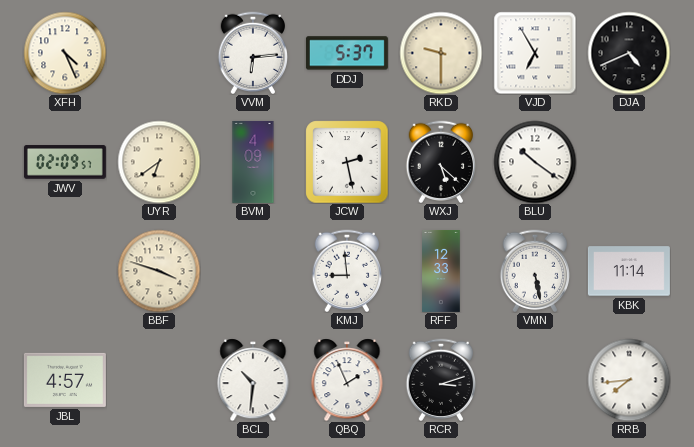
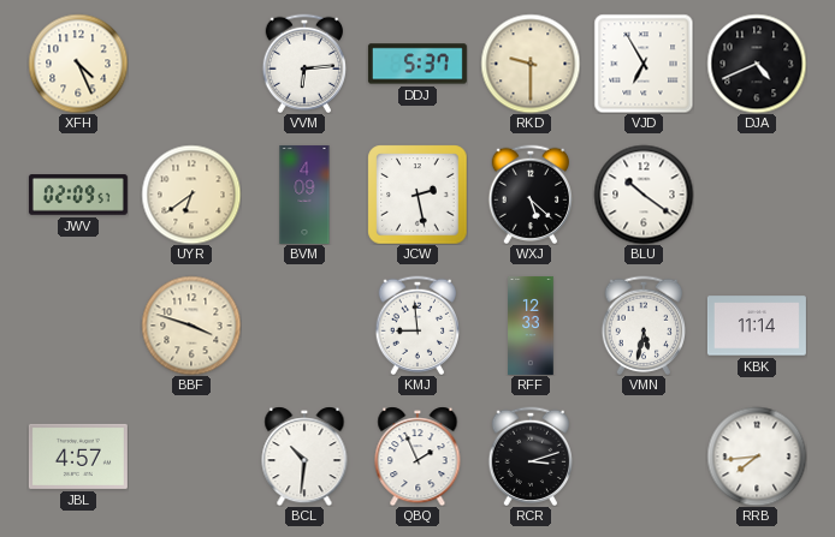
VMN: 5:28 -> 5:32 (644, 324)
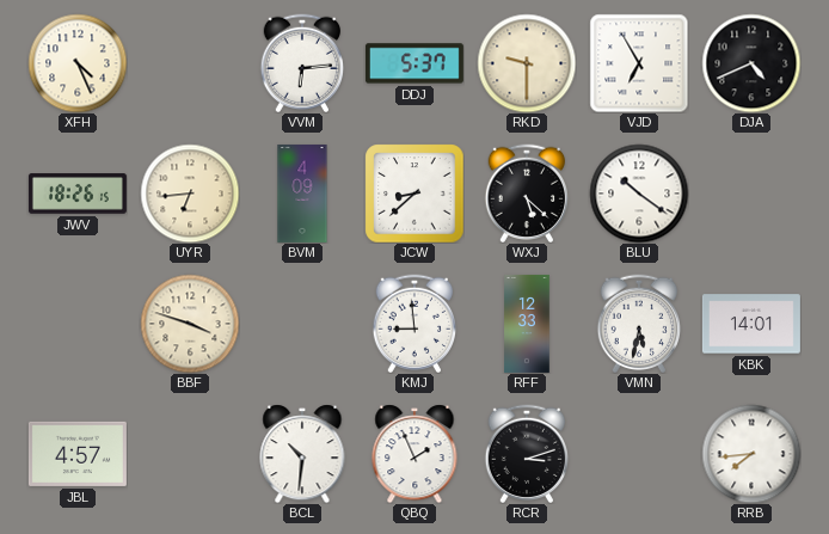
JWV: 02:09 -> 18:26 (78, 194)
UYR: 6:39 -> 6:44 (190, 194)
JCW: 2:28 -> 8:38 (414, 194)
KBK: 11:14 -> 14:01 (751, 324)
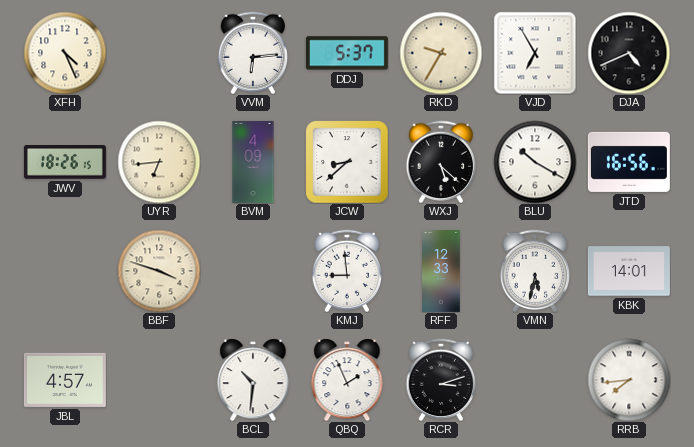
RKD: 9:30 -> 9:35 (441, 53)
BLU: 10:21 -> 10:20 (535, 162)
JTD: none -> 16:56 (629, 162)
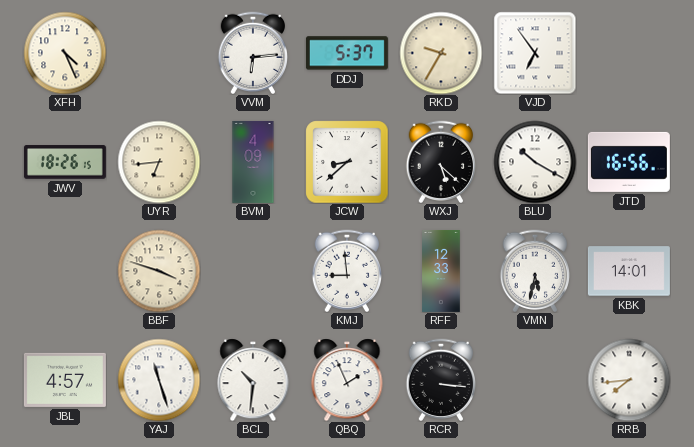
VJD: 6:55 -> 6:54 (535, 53)
DJA: 4:41 -> none (629, 53)
YAJ: none -> 11:27 (159, 380)
RCR: 3:12 -> 3:16 (441, 379)
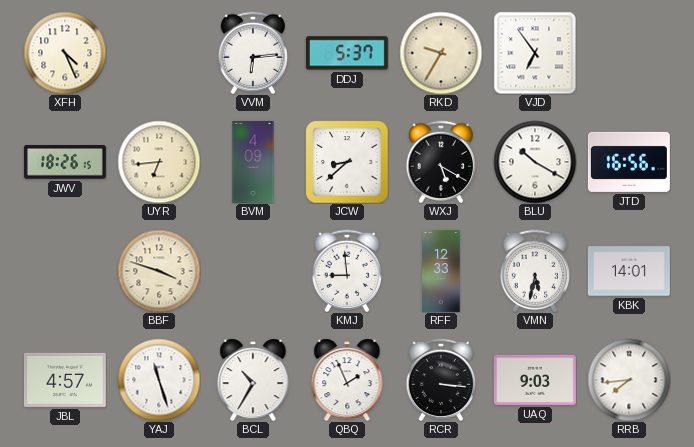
WXJ: 5:22 -> 5:20 (441, 161)
BCL: 10:31 -> 10:35 (253, 380)
UAQ: none -> 9:03 (535, 380)
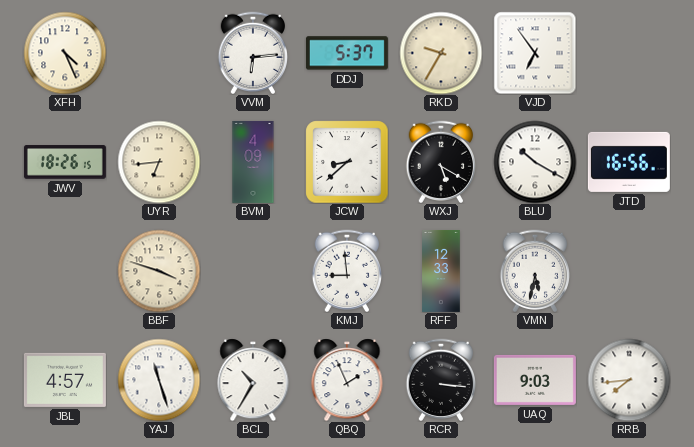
KBK: 14:01 -> none (629, 271)
